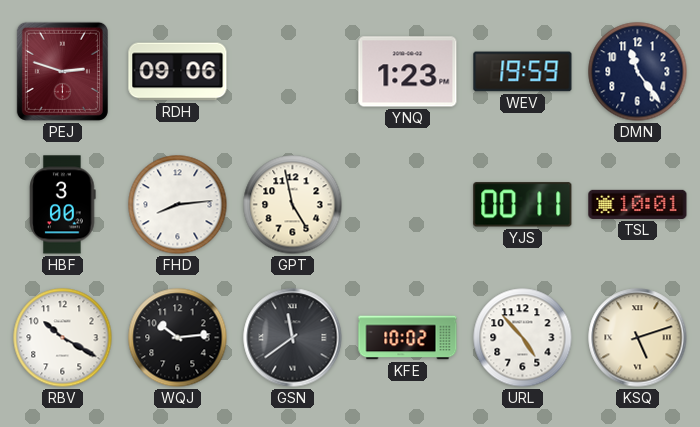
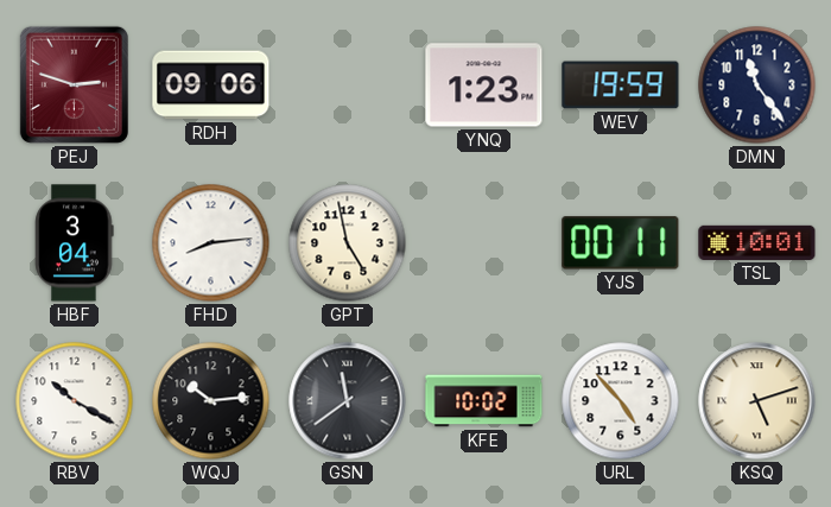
HBF: 3:00 -> 3:04 (75, 243)
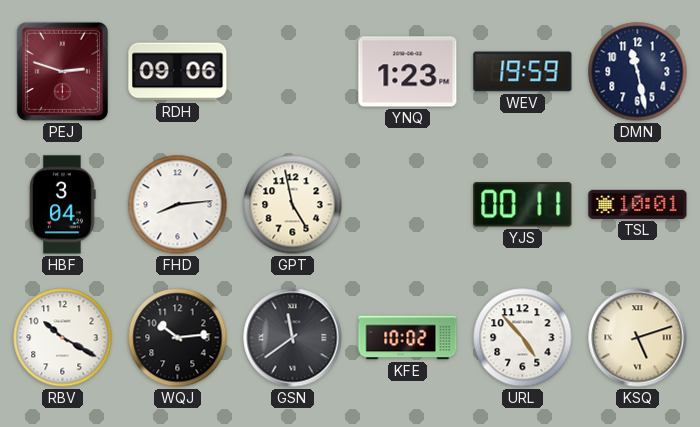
DMN: 11:24 -> 11:28 (638, 72)
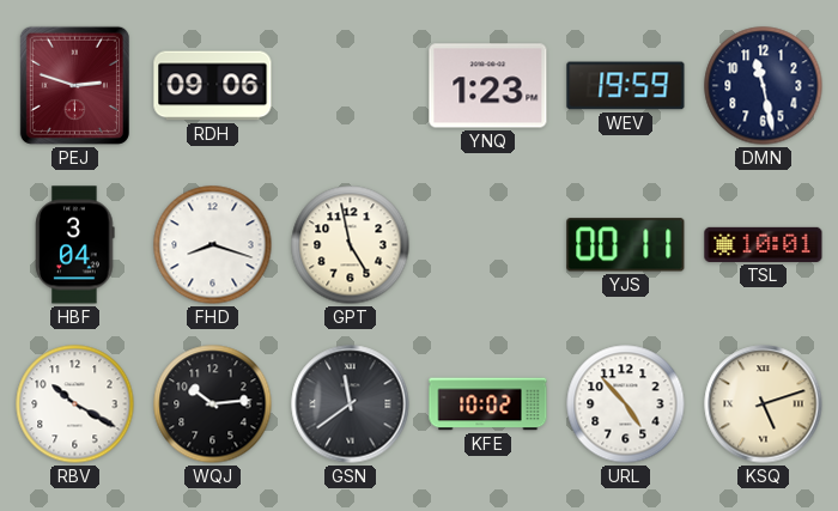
FHD: 8:14 -> 8:18 (213, 245)
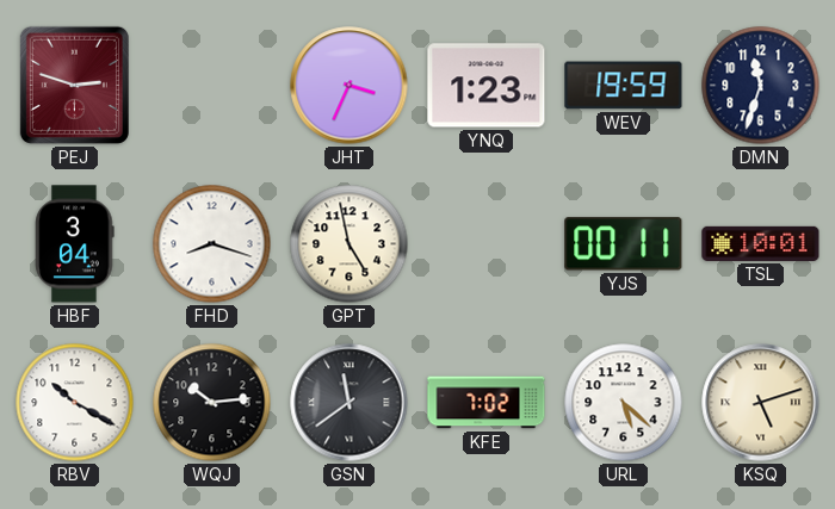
RDH: 09:06 -> none (213, 86)
JHT: none -> 3:34 (350, 86)
DMN: 11:28 -> 11:33 (761, 86)
KFE: 10:02 -> 7:02 (487, 403)
URL: 4:53 -> 5:22 (624, 403)
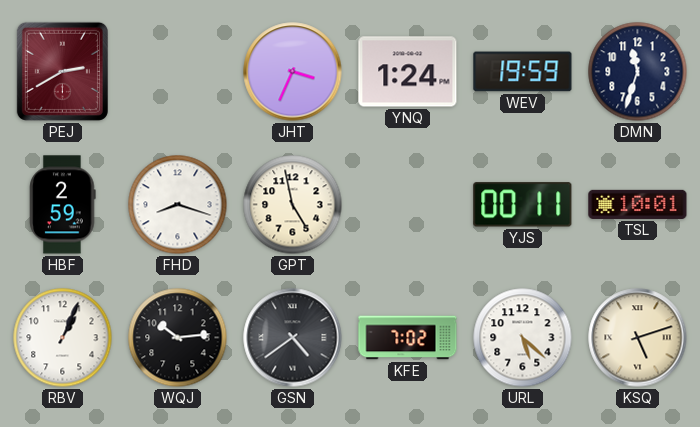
PEJ: 2:48 -> 2:40 (62, 71)
YNQ: 1:23 -> 1:24 (408, 72)
HBF: 3:04 -> 2:59 (63, 205)
RBV: 10:20 -> 1:04 (63, 338)
GSN: 11:39 -> 4:39 (293, 338)
